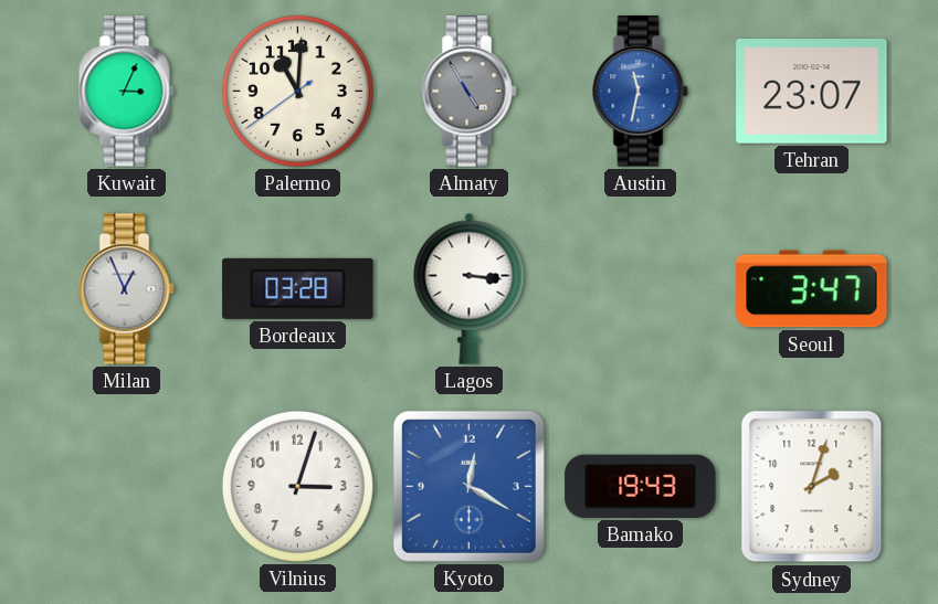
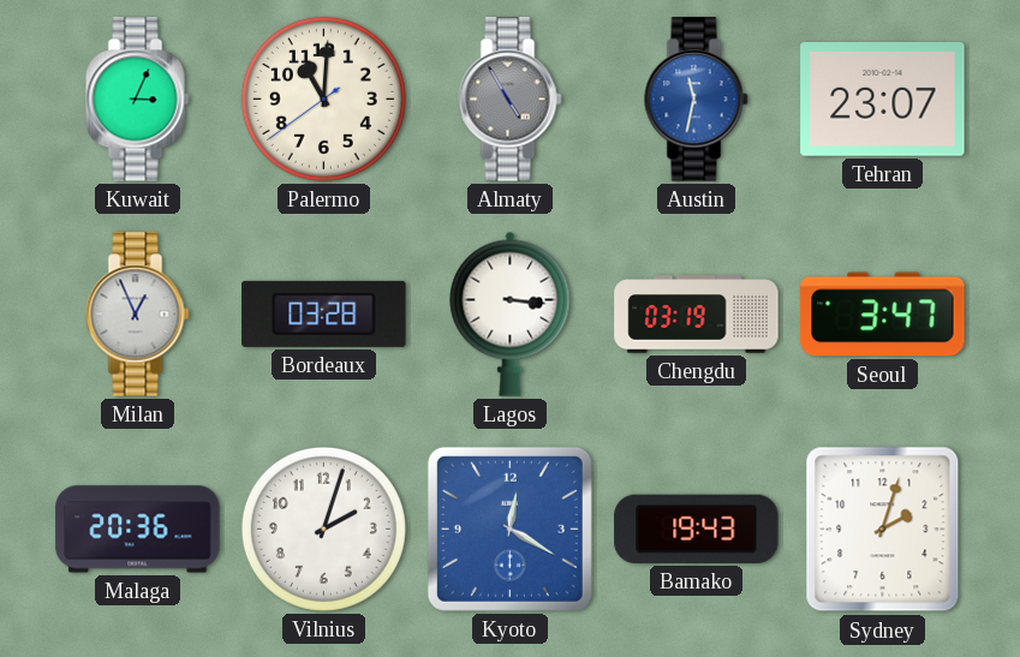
Chengdu: none -> 03:19 (697, 315)
Malaga: none -> 20:36 (138, 530)
Vilnius: 3:03 -> 2:03 (323, 528)
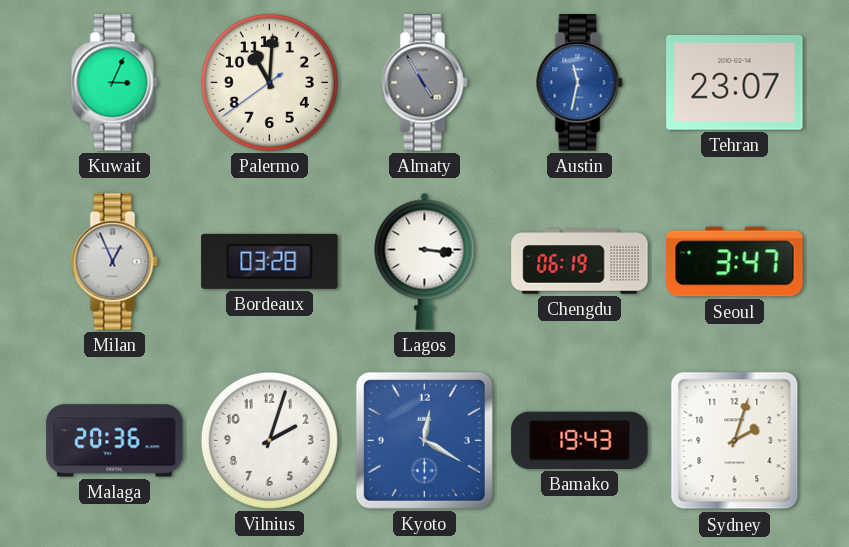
Chengdu: 03:19 -> 06:19 (580, 262)
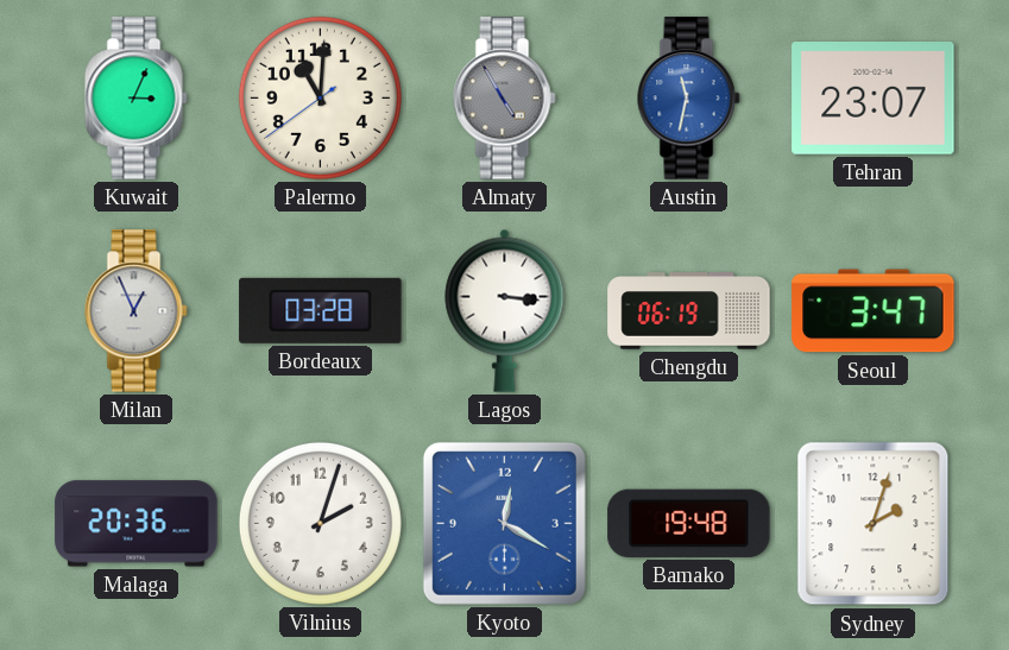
Bamako: 19:43 -> 19:48 (689, 523)
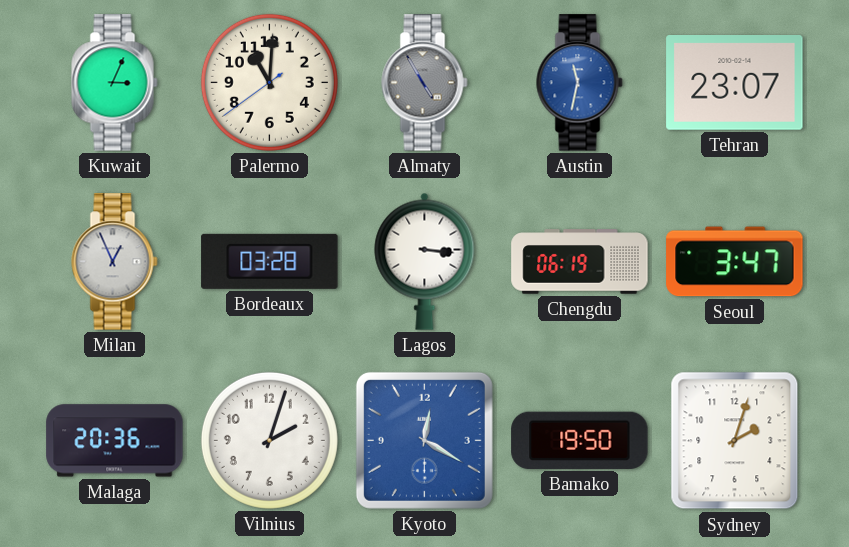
Bamako: 19:48 -> 19:50 (580, 440)
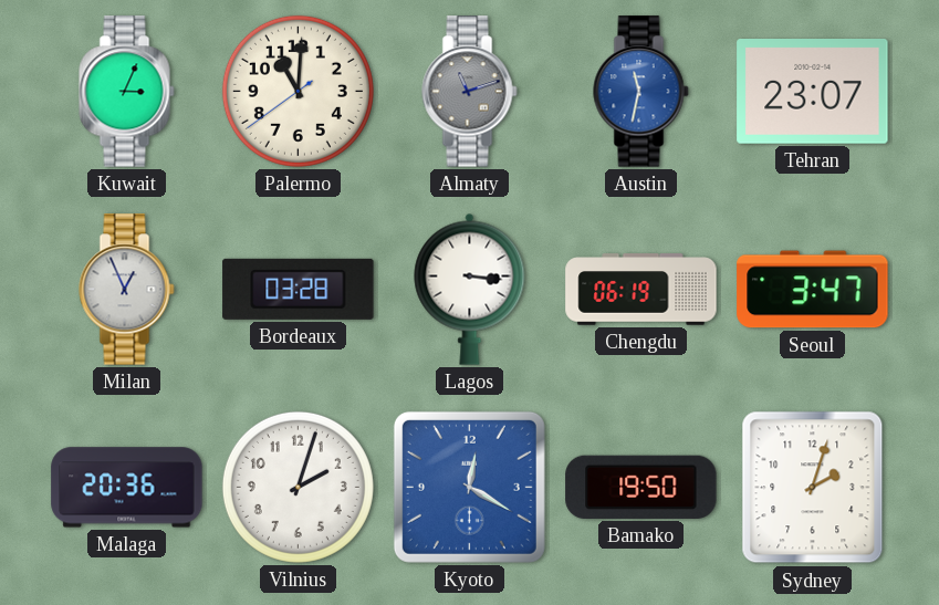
Almaty: 4:55 -> 11:12 (470, 92)
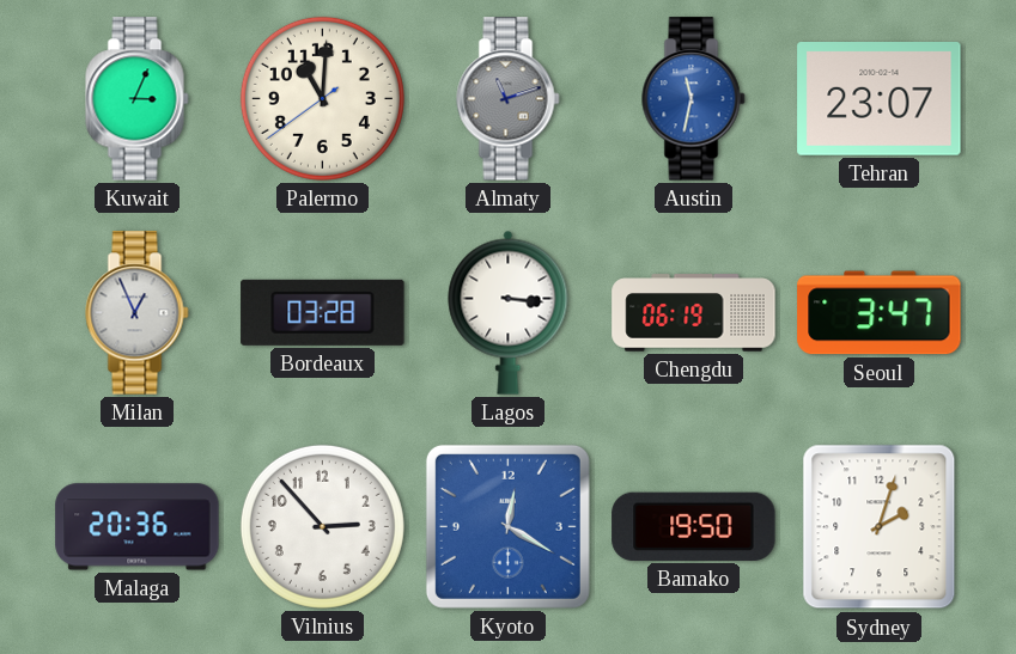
Vilnius: 2:03 -> 2:53 (322, 526)
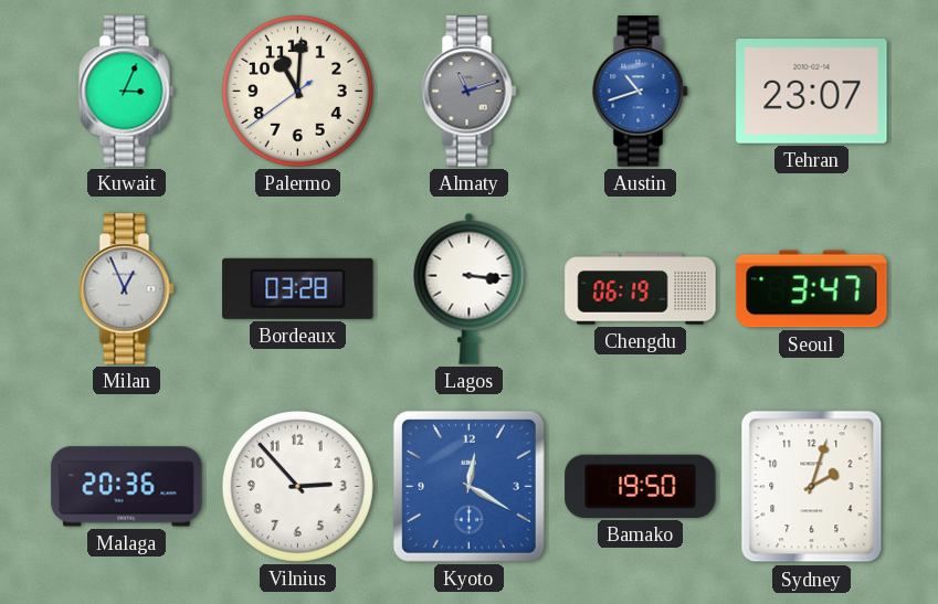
Austin: 11:32 -> 10:42 (641, 92)
